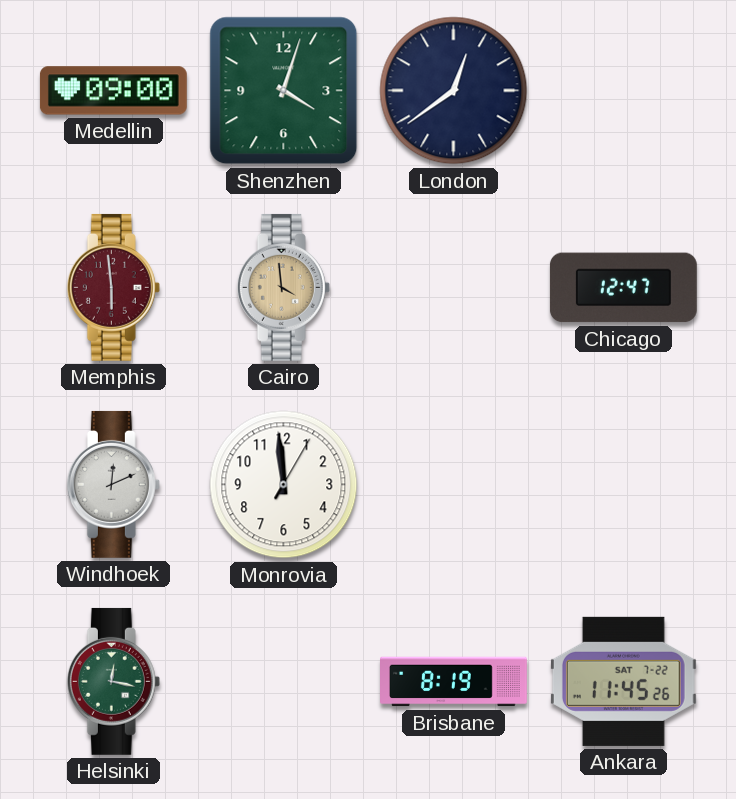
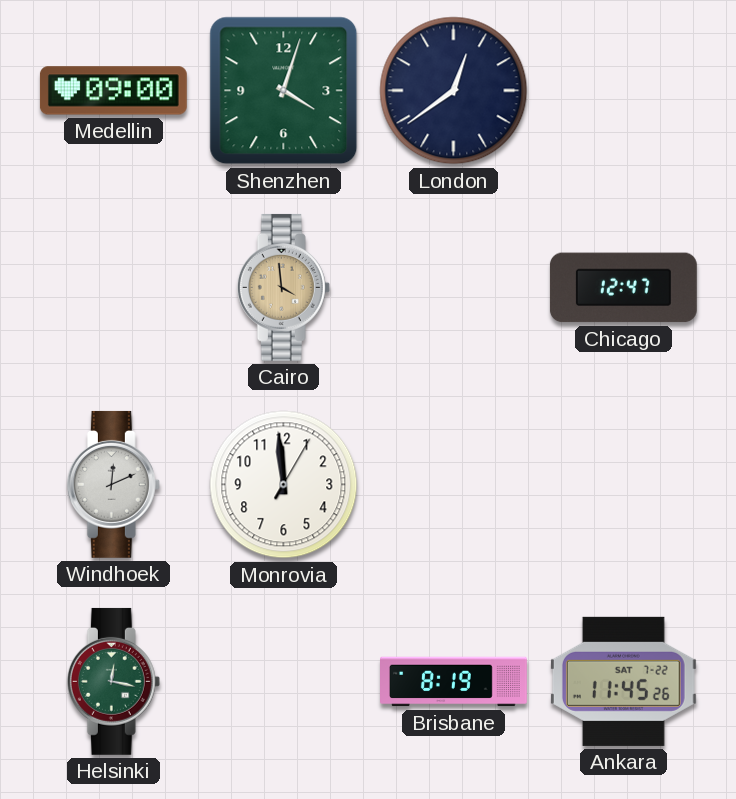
Memphis: 5:59 -> none (113, 287)
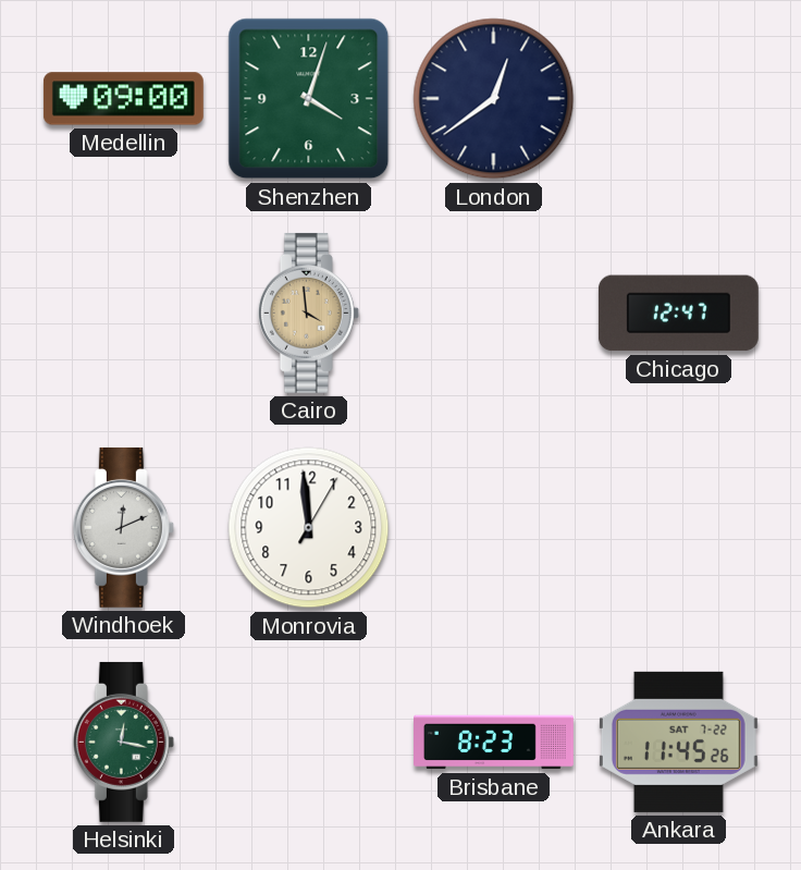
Brisbane: 8:19 -> 8:23 (494, 743)
